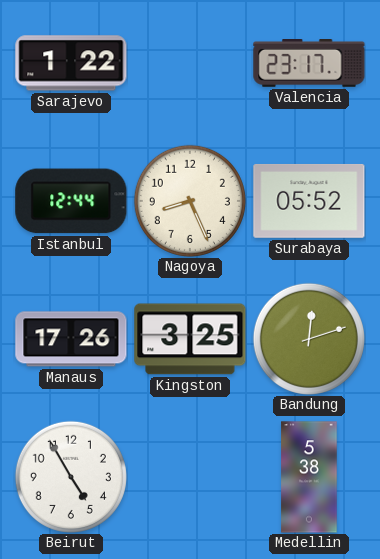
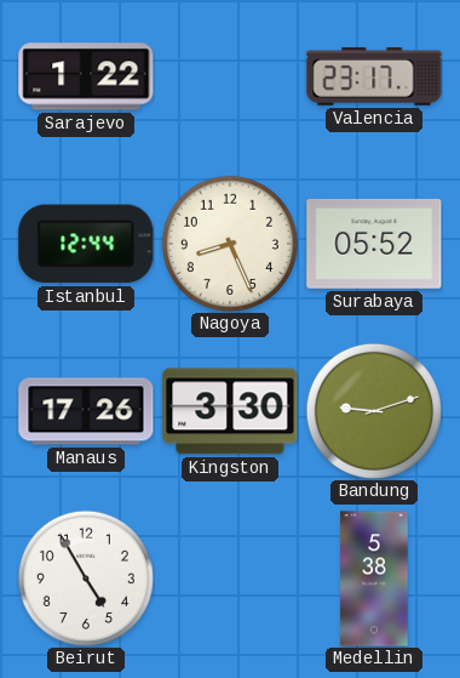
Kingston: 3:25 -> 3:30 (230, 411)
Bandung: 12:12 -> 9:12 (374, 411)
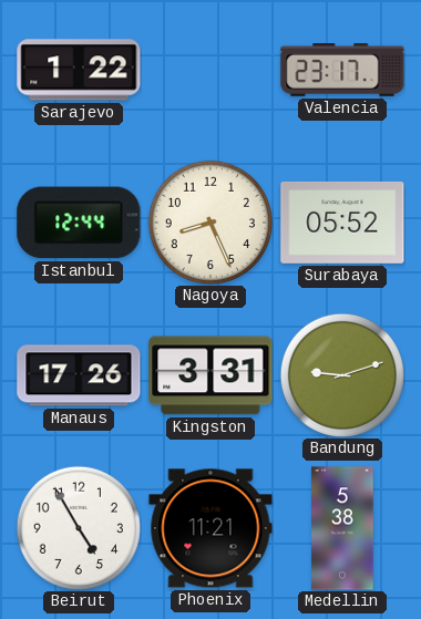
Kingston: 3:30 -> 3:31 (210, 375)
Phoenix: none -> 11:21 (210, 528)
